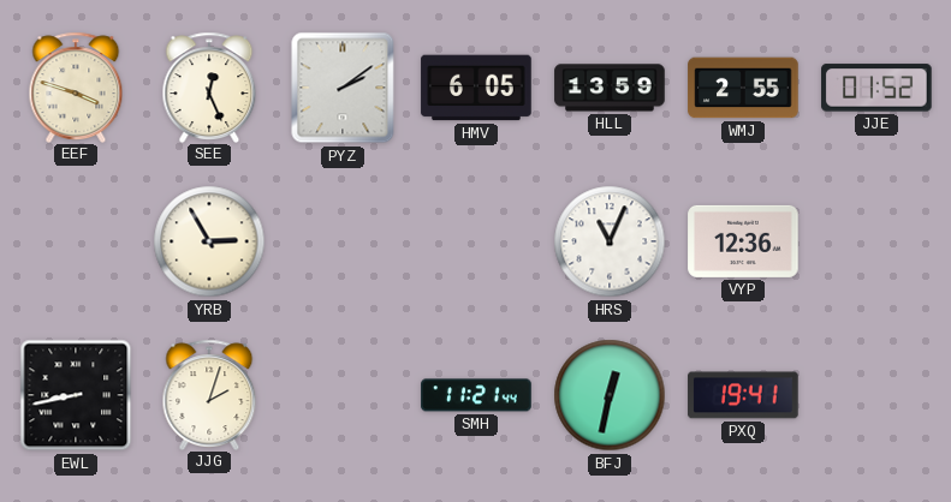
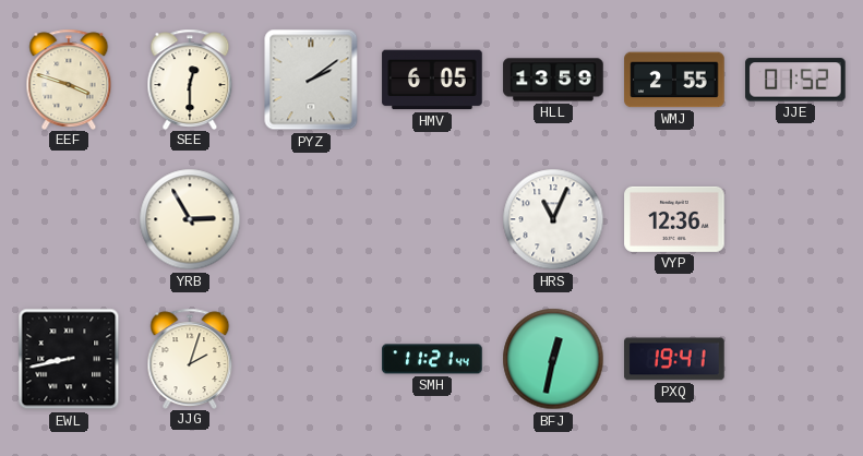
SEE: 12:26 -> 12:30 (190, 79)
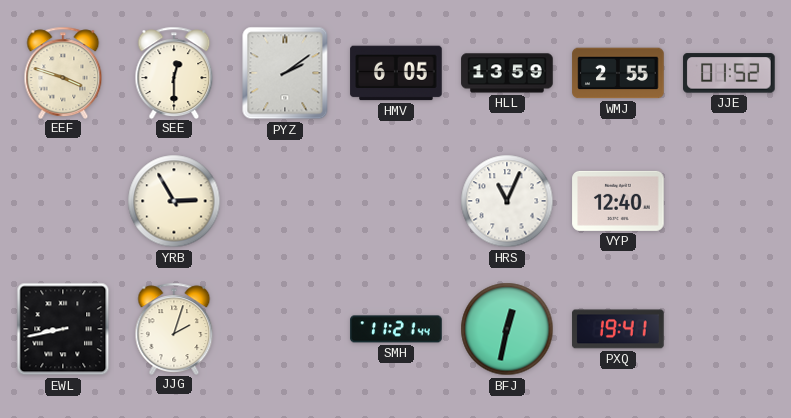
VYP: 12:36 -> 12:40 (618, 201)
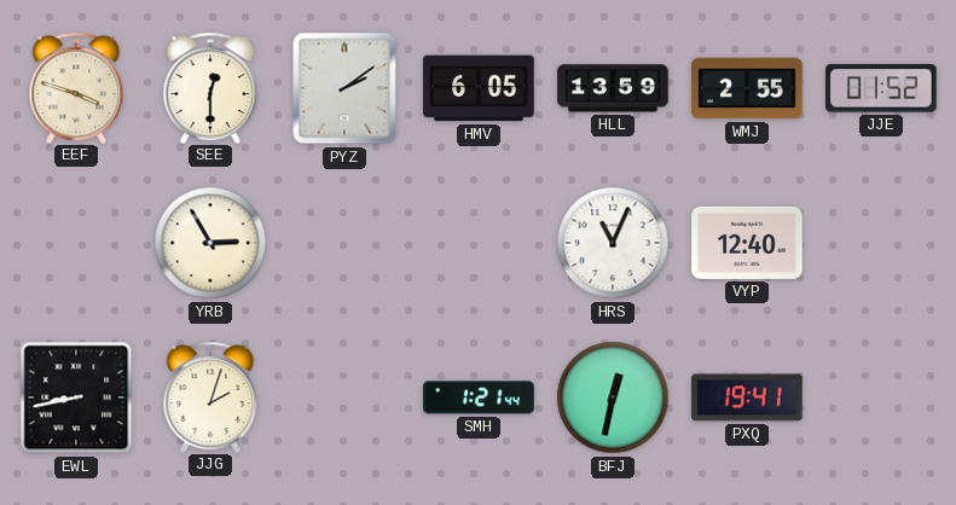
SMH: 11:21 -> 1:21 (479, 397)
